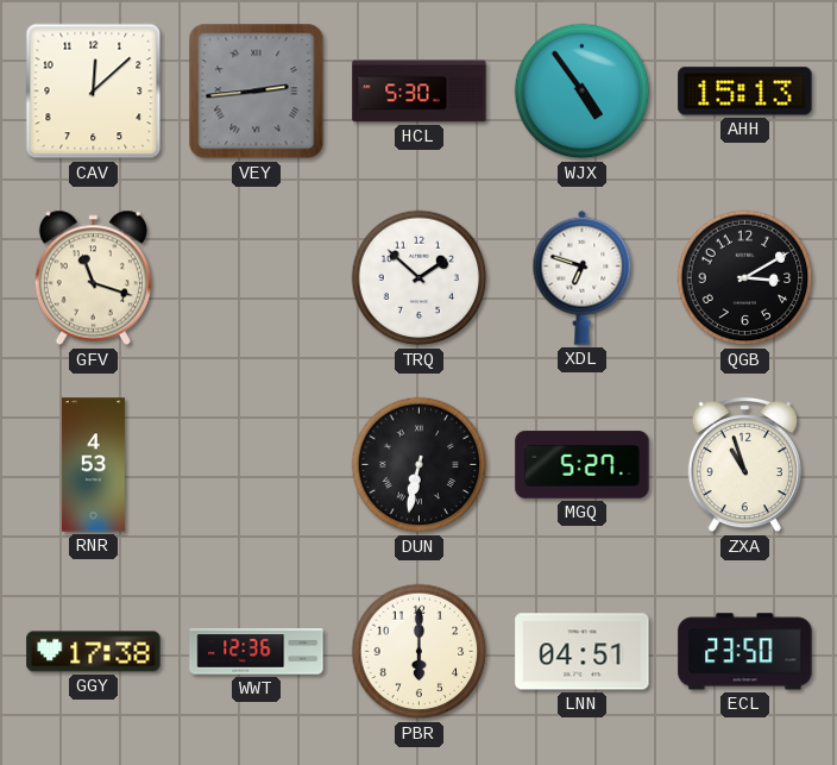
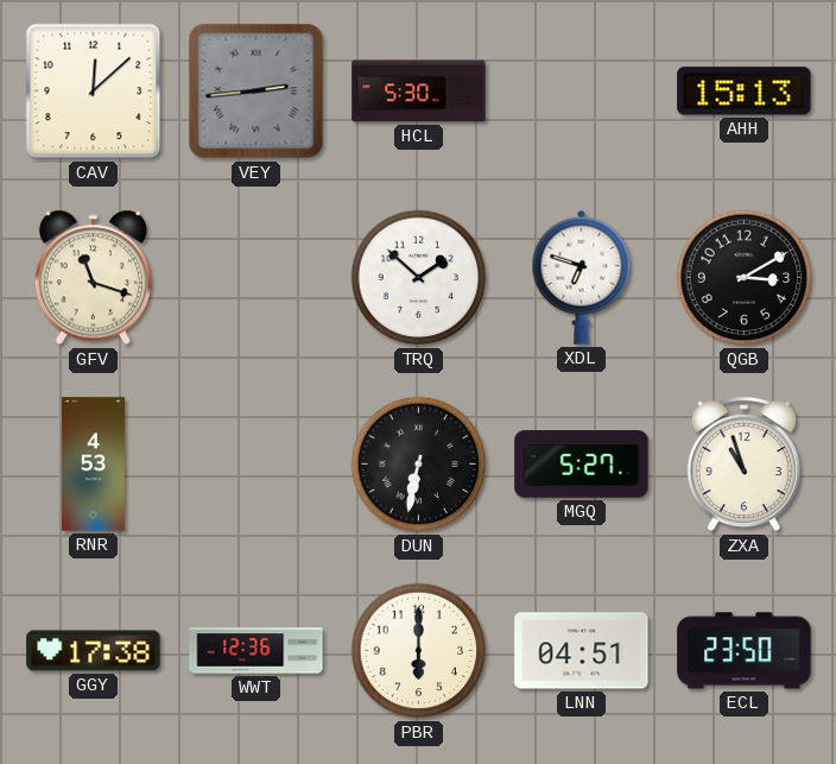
WJX: 4:54 -> none (583, 92)
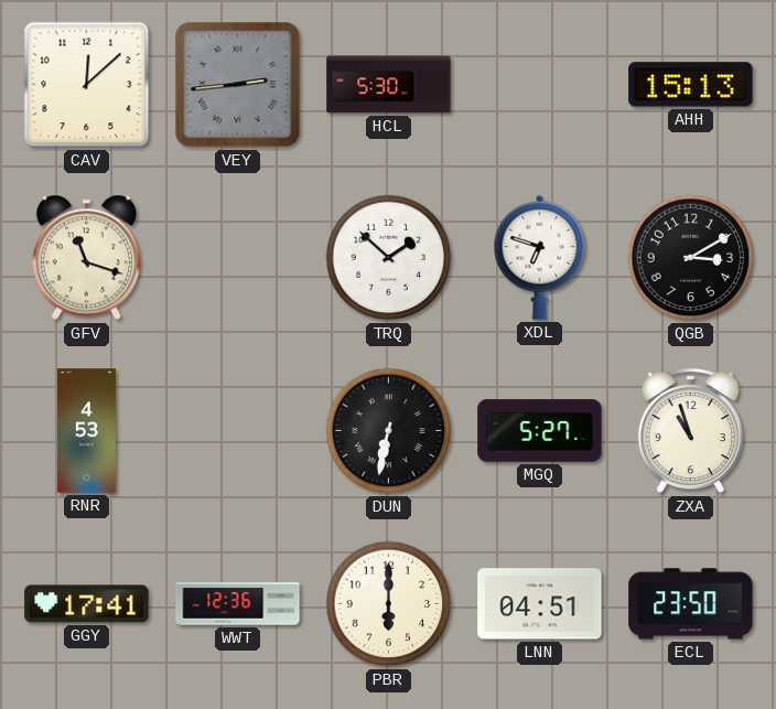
GGY: 17:38 -> 17:41 (87, 604)
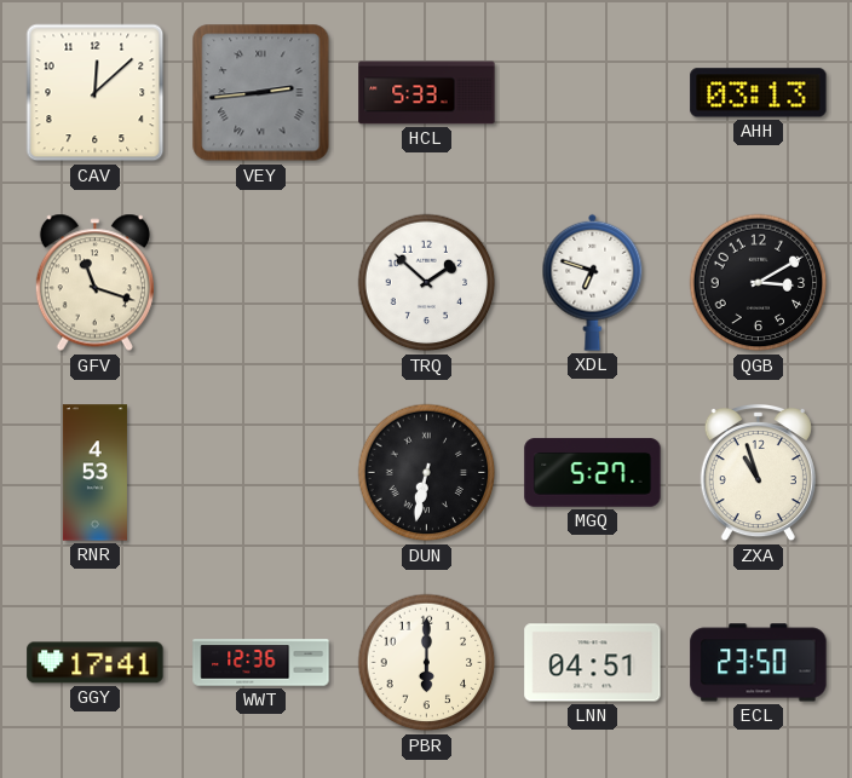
HCL: 5:30 -> 5:33 (427, 93)
AHH: 15:13 -> 03:13 (759, 93)
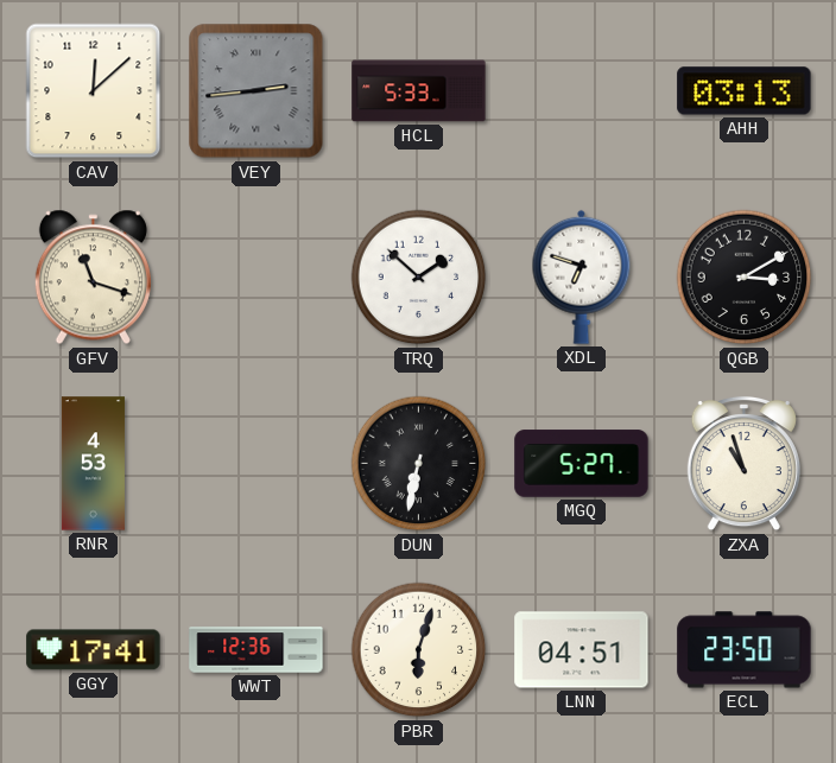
PBR: 6:00 -> 6:03 (419, 650)
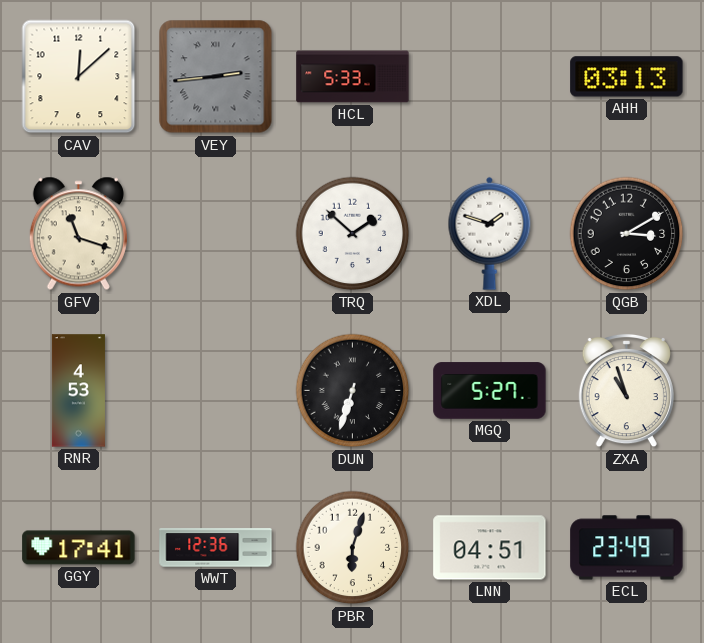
XDL: 6:48 -> 1:48 (490, 233)
DUN: 6:32 -> 6:33 (353, 391)
ECL: 23:50 -> 23:49 (627, 548)
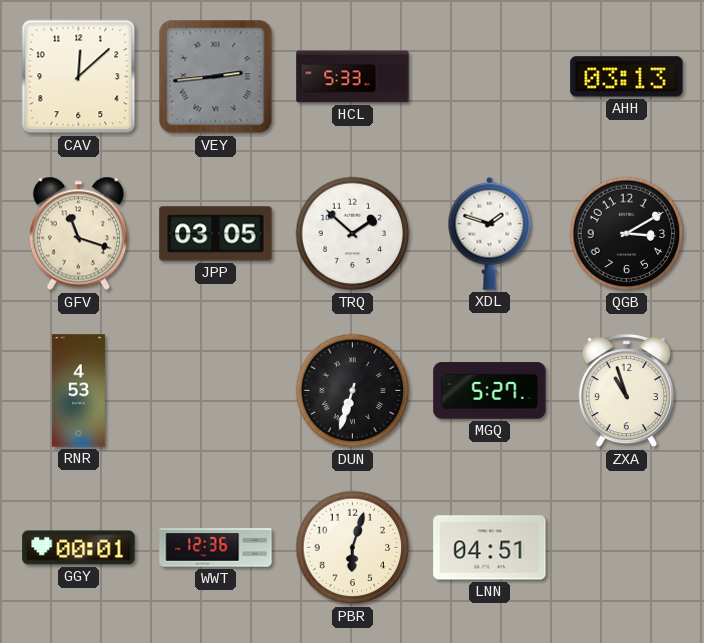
JPP: none -> 03:05 (216, 234)
GGY: 17:41 -> 00:01 (79, 548)
ECL: 23:49 -> none (627, 548)
